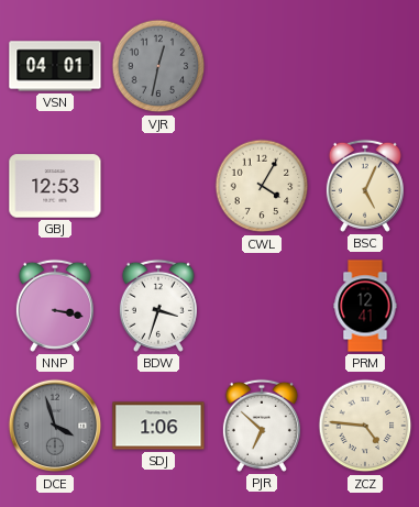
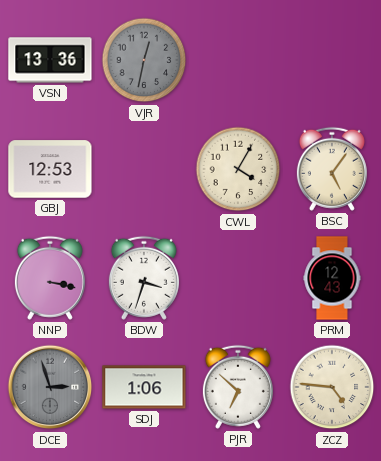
VSN: 04:01 -> 13:36 (50, 60)
BSC: 5:04 -> 5:06 (332, 169)
PRM: 12:41 -> 12:43 (332, 278)
DCE: 3:57 -> 2:57 (50, 387)
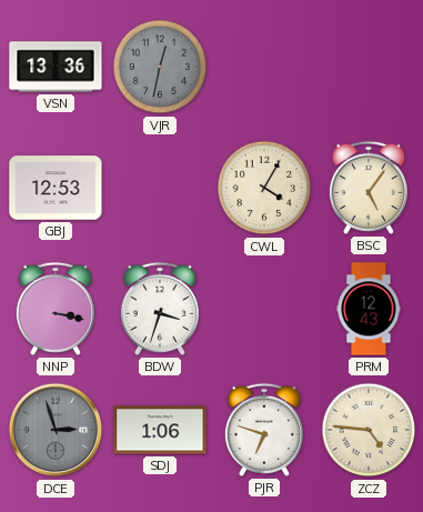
PJR: 6:52 -> 6:48 (264, 430)
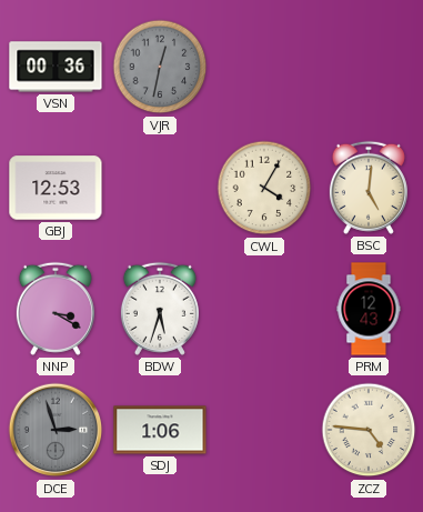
VSN: 13:36 -> 00:36 (56, 67)
BSC: 5:06 -> 5:01 (369, 188)
NNP: 3:17 -> 3:20 (56, 309)
BDW: 3:33 -> 5:33 (160, 309)
PJR: 6:48 -> none (264, 430)
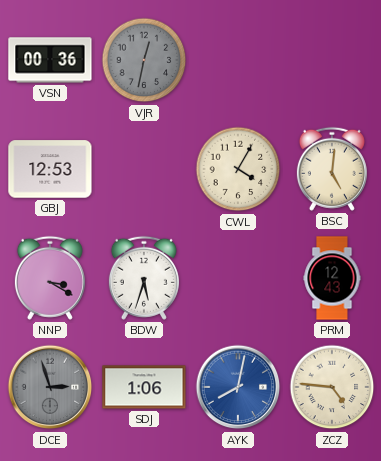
AYK: none -> 8:02 (238, 387)
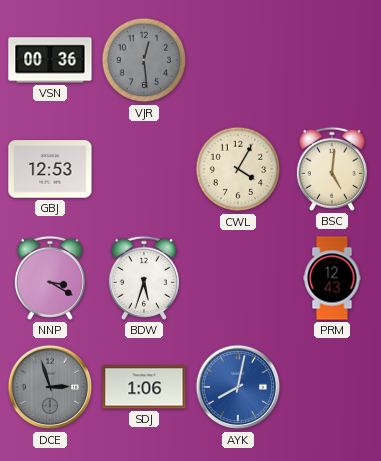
VJR: 12:32 -> 12:29 (144, 60)
ZCZ: 4:46 -> none (332, 387)
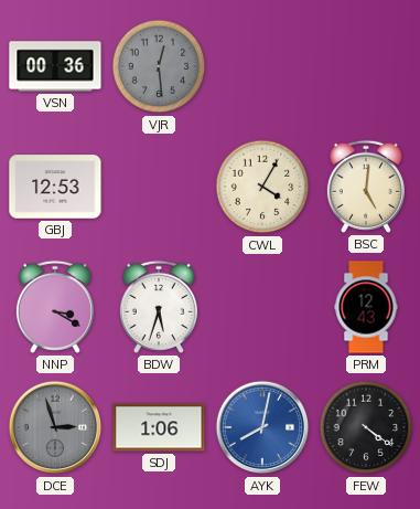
FEW: none -> 4:21 (366, 427)
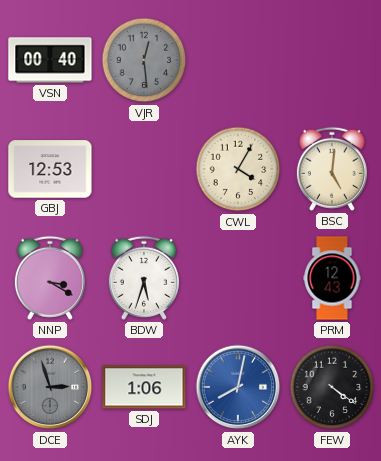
VSN: 00:36 -> 00:40 (50, 60)
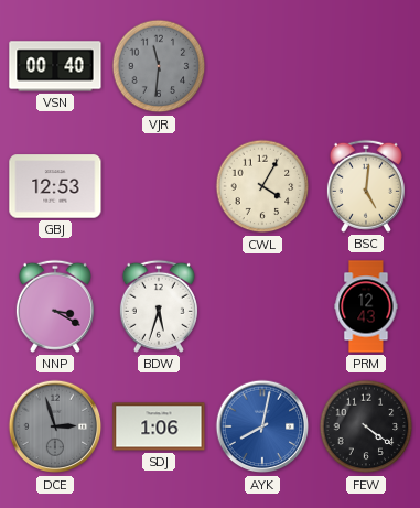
VJR: 12:29 -> 11:31 (159, 66)
